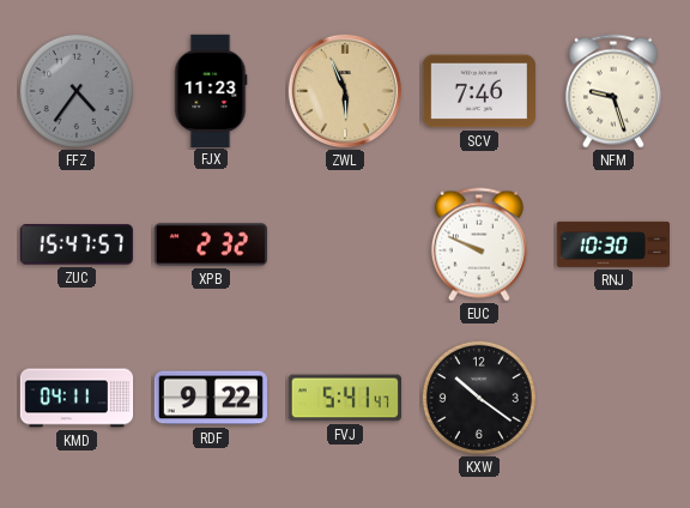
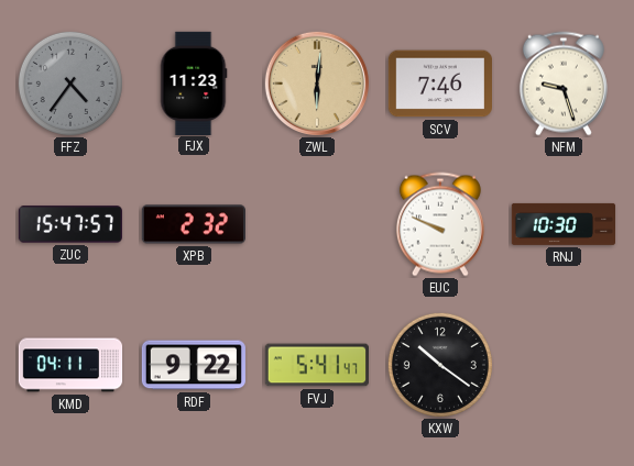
ZWL: 5:56 -> 6:01 (317, 84)
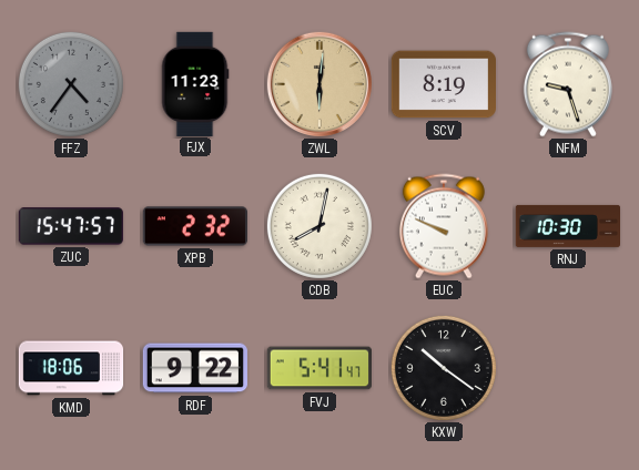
SCV: 7:46 -> 8:19 (443, 84)
CDB: none -> 8:02 (319, 226)
KMD: 04:11 -> 18:06 (71, 368)
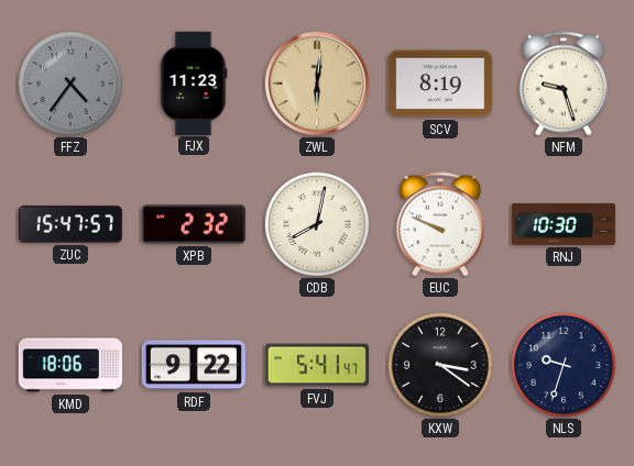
KXW: 10:21 -> 3:21 (440, 365)
NLS: none -> 9:33 (564, 365)
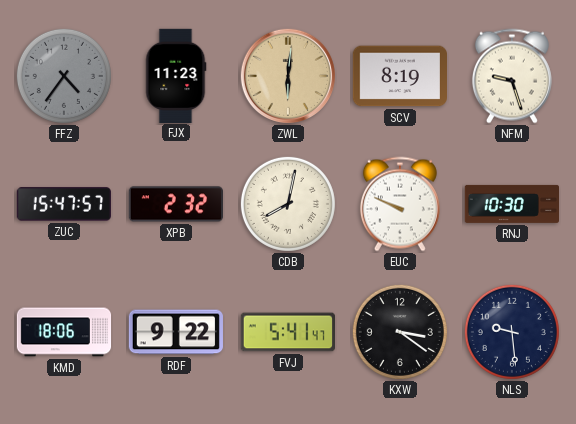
NLS: 9:33 -> 9:29 (512, 332)
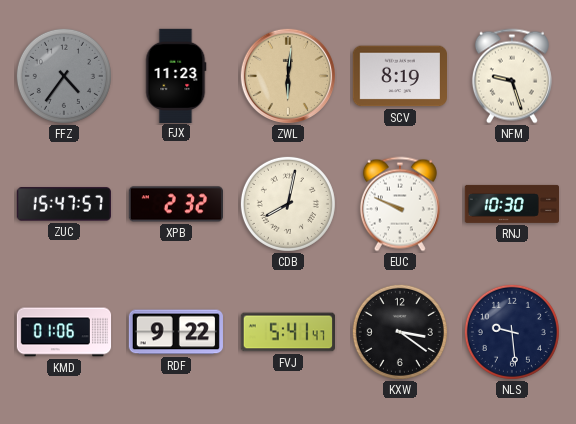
KMD: 18:06 -> 01:06 (64, 332)
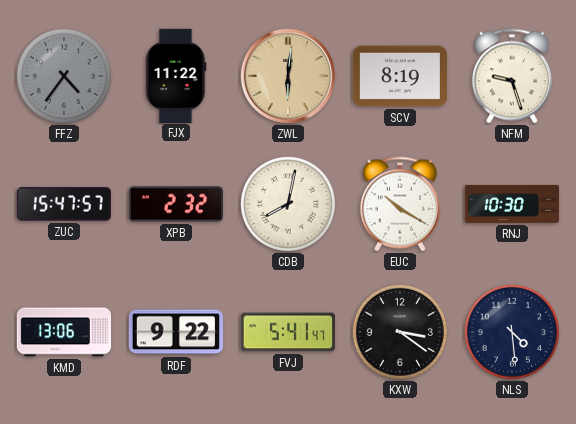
FJX: 11:23 -> 11:22 (176, 75)
EUC: 9:49 -> 10:20 (400, 204)
KMD: 01:06 -> 13:06 (64, 332)
NLS: 9:29 -> 4:29 (512, 332)
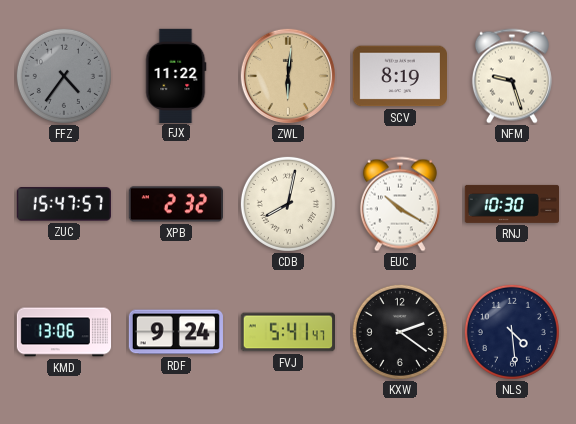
RDF: 9:22 -> 9:24 (175, 332)
KXW: 3:21 -> 2:21 (400, 332)
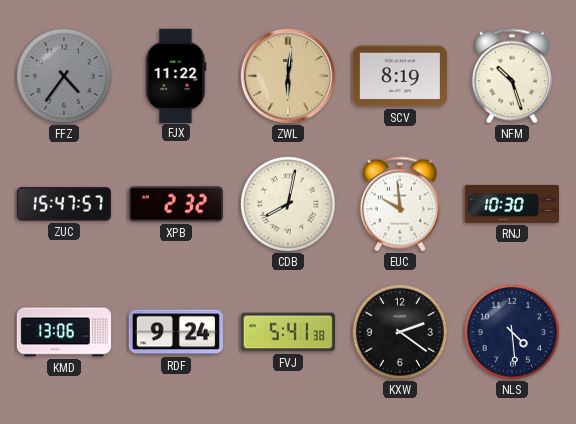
NFM: 9:27 -> 10:27 (512, 76)
EUC: 10:20 -> 9:59 (400, 204)
FVJ: 5:41:47 -> 5:41:38 (287, 332)
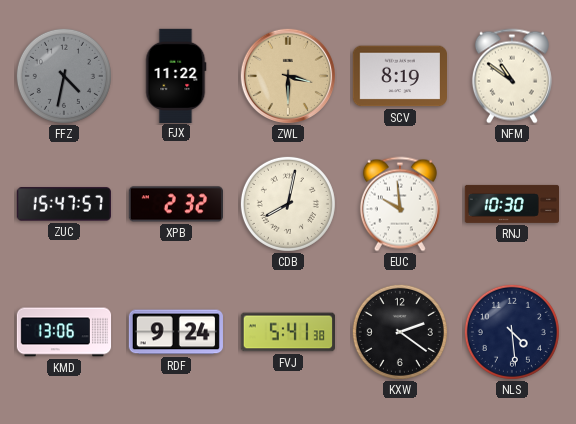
FFZ: 4:36 -> 4:32 (64, 76)
ZWL: 6:01 -> 3:30 (288, 76)
NFM: 10:27 -> 10:51 (512, 76)
